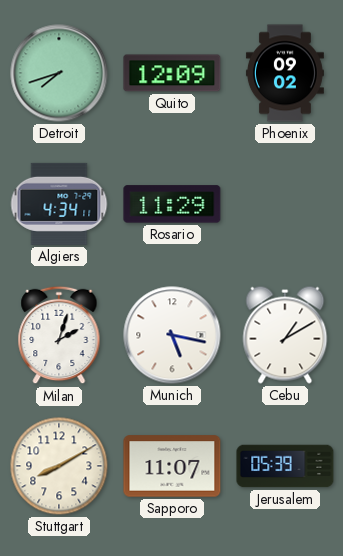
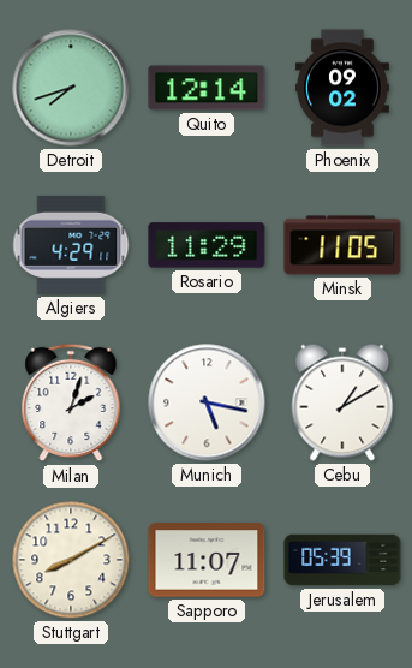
Quito: 12:09 -> 12:14 (207, 88)
Algiers: 4:34 -> 4:29 (71, 245)
Minsk: none -> 11:05 (342, 245)
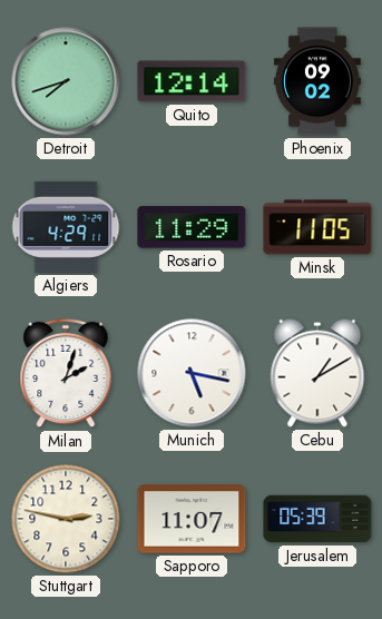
Stuttgart: 8:10 -> 2:47 (66, 519)
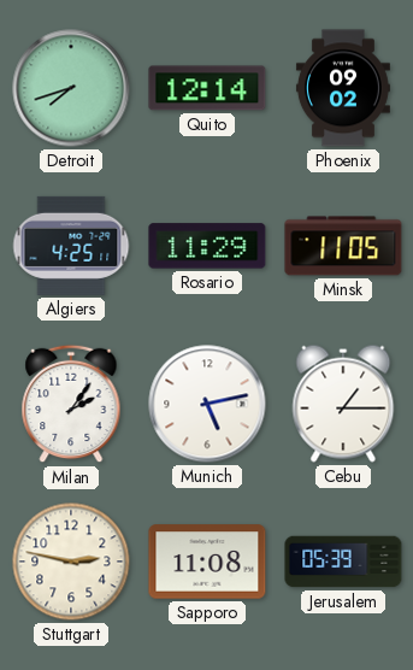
Algiers: 4:29 -> 4:25 (71, 246)
Milan: 2:03 -> 2:06 (71, 404)
Munich: 5:17 -> 5:13 (207, 404)
Cebu: 1:10 -> 1:15 (343, 404)
Sapporo: 11:07 -> 11:08 (207, 562)
